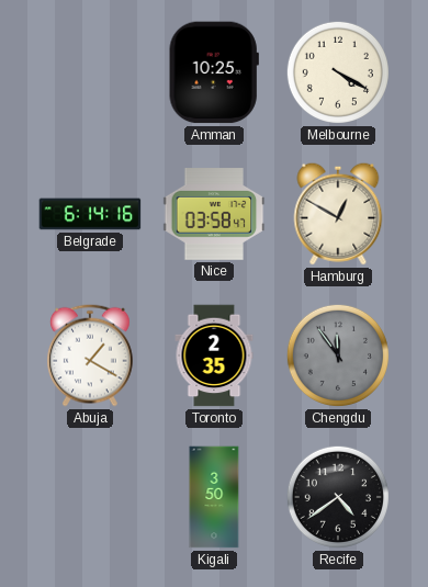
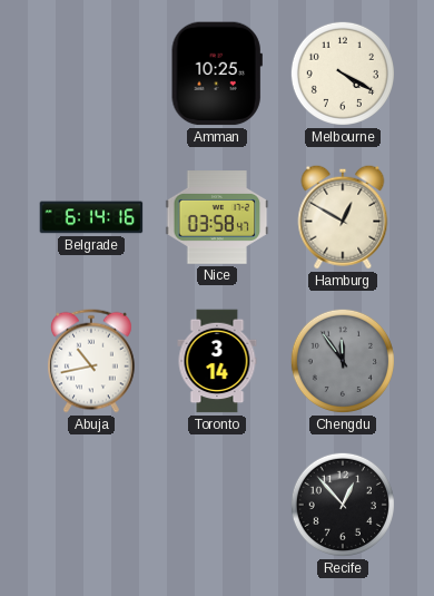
Abuja: 1:20 -> 10:43 (92, 361)
Toronto: 2:35 -> 3:14 (217, 361)
Kigali: 3:50 -> none (214, 497)
Recife: 4:39 -> 12:53 (343, 505)
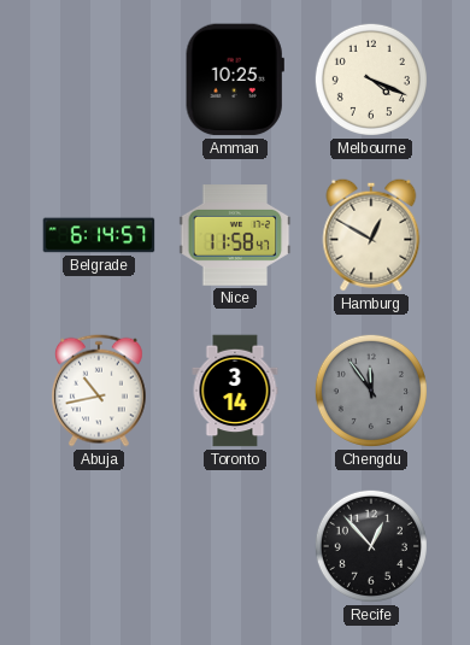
Melbourne: 4:20 -> 4:19 (371, 80)
Belgrade: 6:14:16 -> 6:14:57 (99, 235)
Nice: 03:58 -> 11:58 (235, 236)
